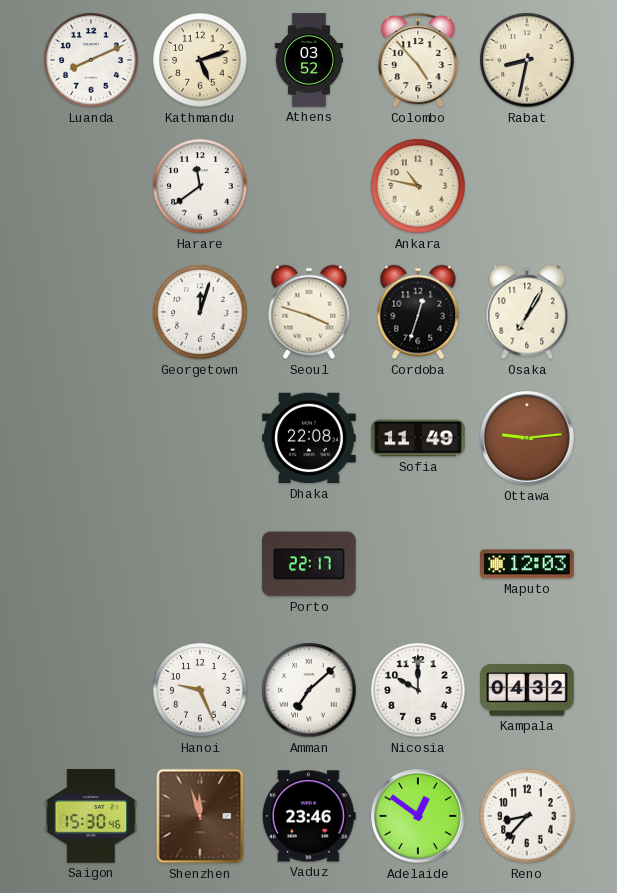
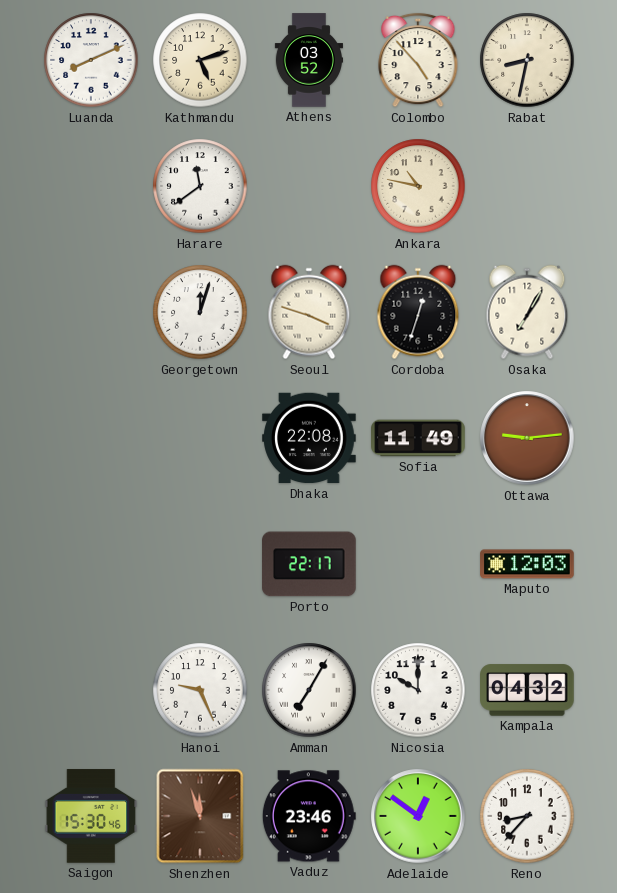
Amman: 7:08 -> 7:05 (309, 690)
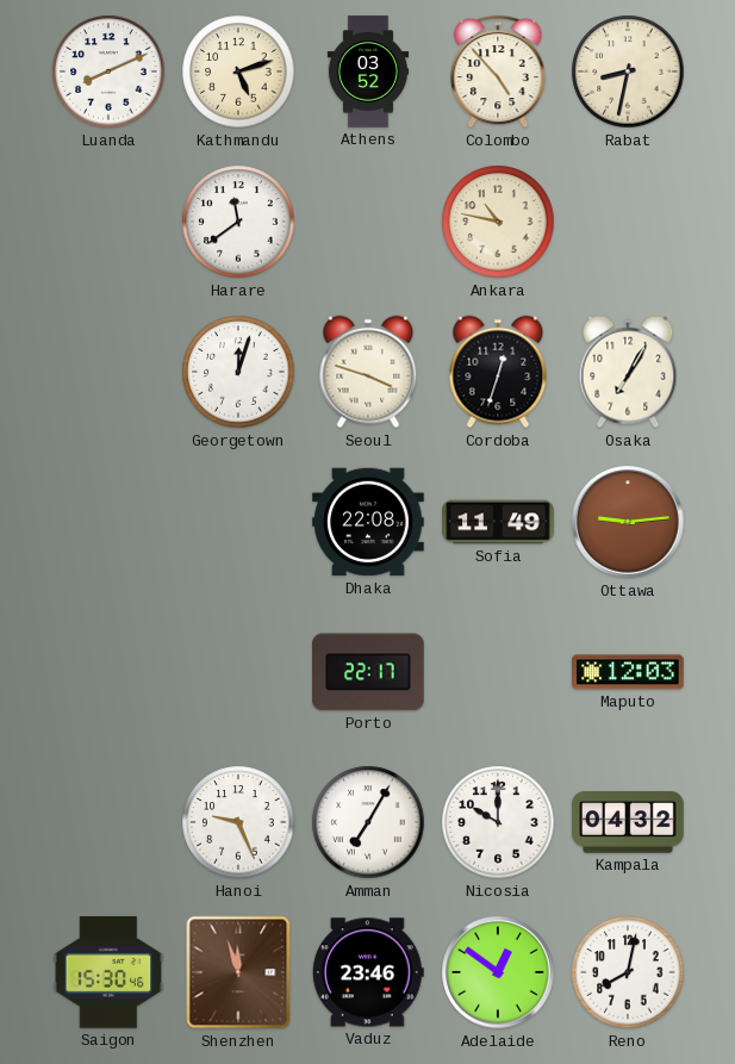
Reno: 8:37 -> 8:02 (628, 972)
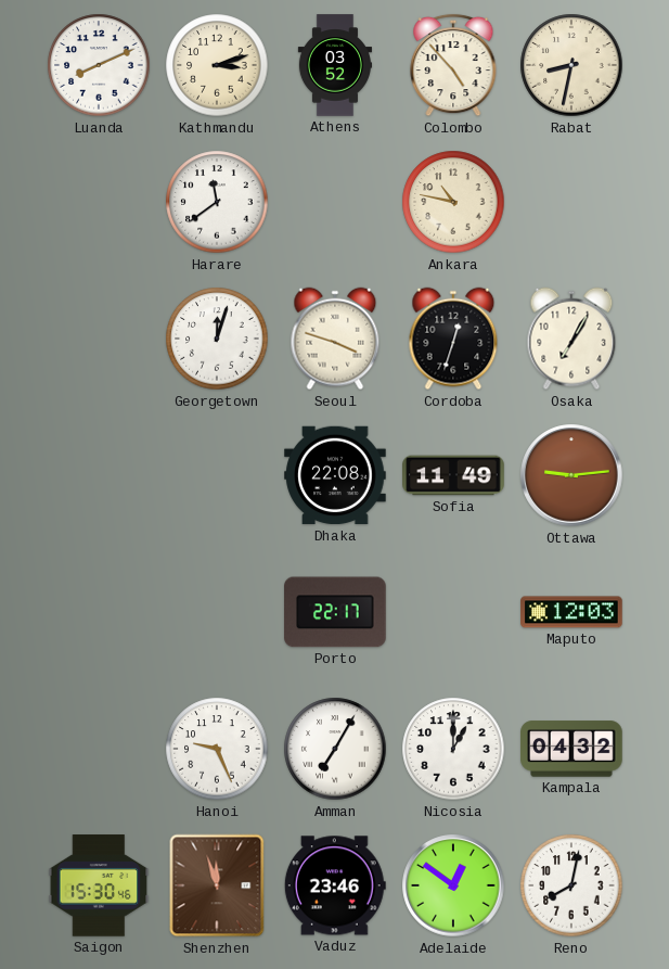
Kathmandu: 5:12 -> 3:12 (217, 65)
Nicosia: 10:00 -> 1:00 (453, 749)
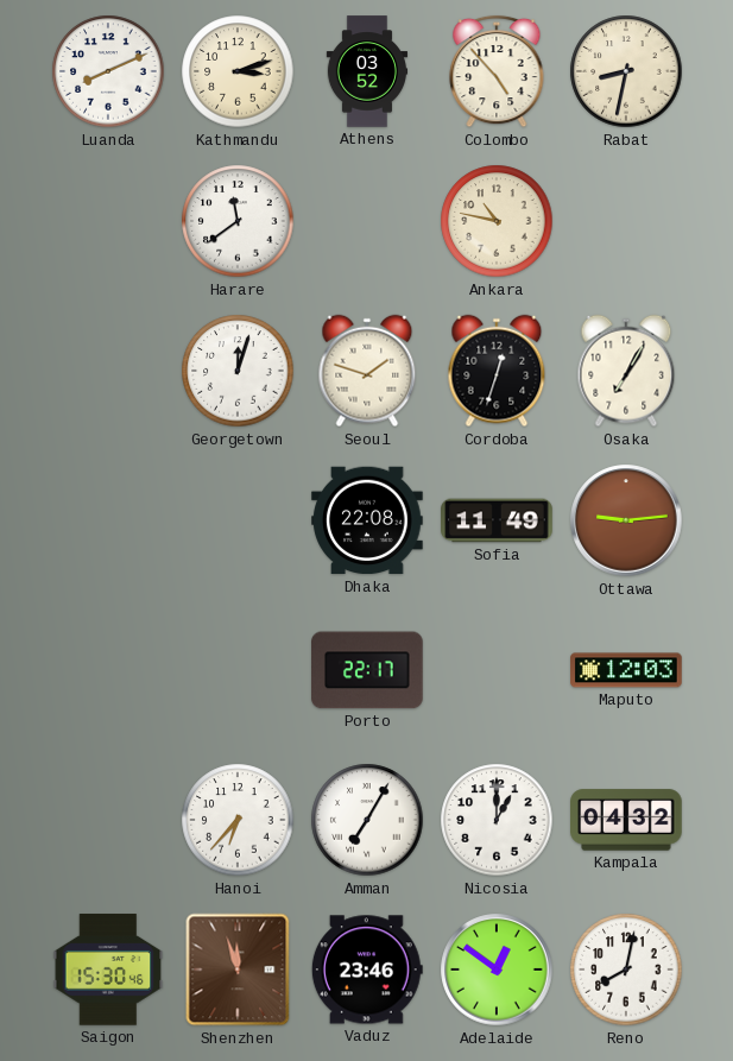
Seoul: 3:48 -> 1:48 (367, 371)
Hanoi: 9:26 -> 6:37 (238, 820)
